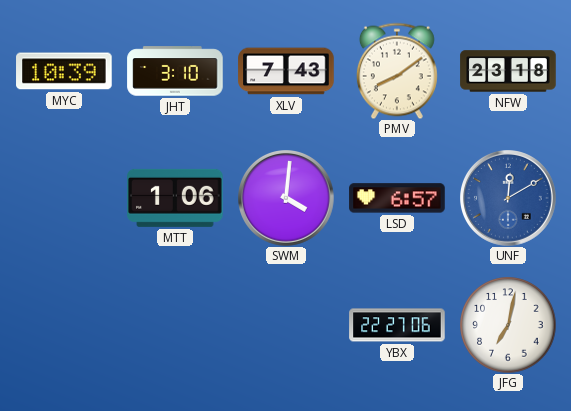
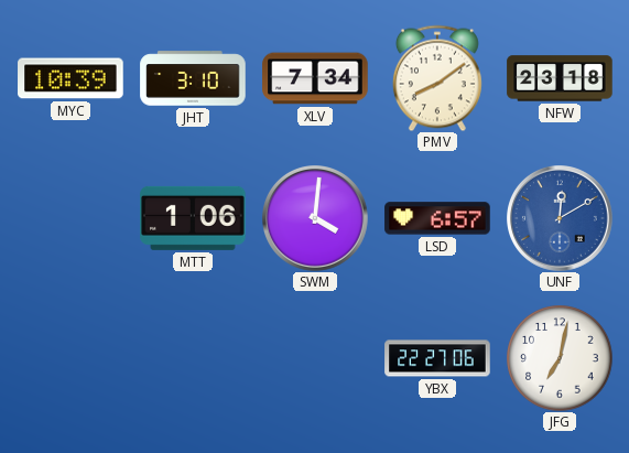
XLV: 7:43 -> 7:34 (315, 78)
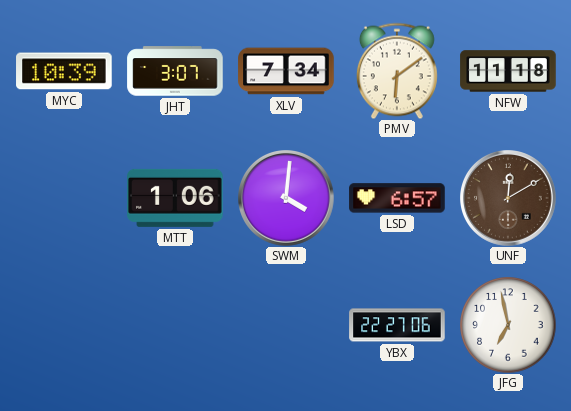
JHT: 3:10 -> 3:07 (175, 71)
PMV: 8:09 -> 6:09 (397, 71)
NFW: 23:18 -> 11:18 (508, 71)
UNF dial: blue -> brown (509, 199)
JFG: 7:02 -> 6:58 (508, 325)
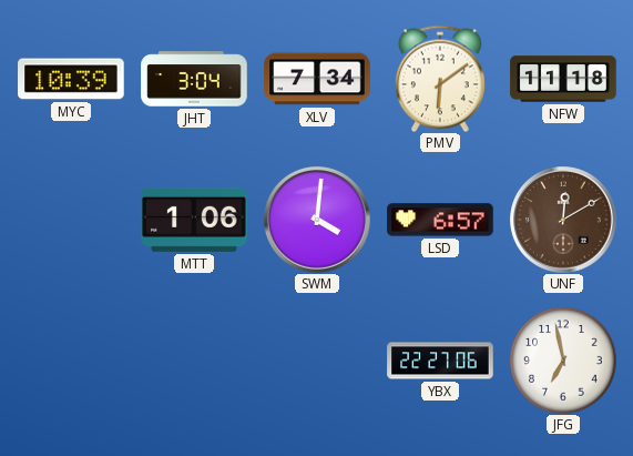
JHT: 3:07 -> 3:04 (194, 79)
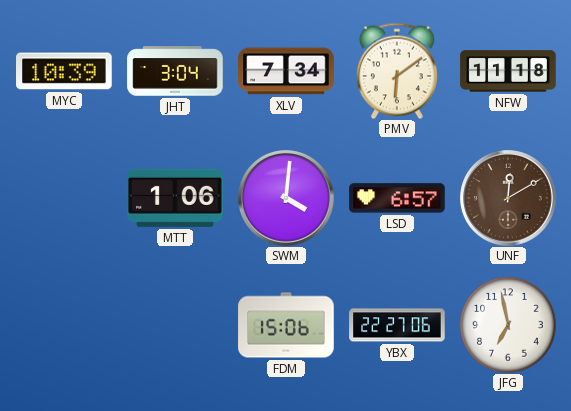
FDM: none -> 15:06 (286, 325)
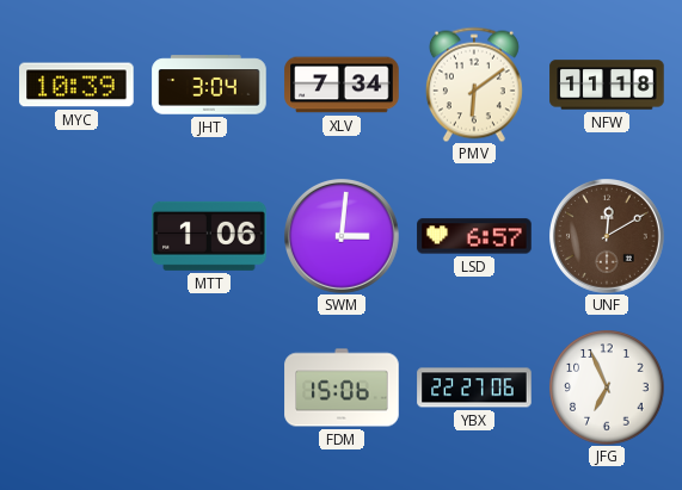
SWM: 4:01 -> 3:01 (343, 237)
JFG: 6:58 -> 6:56 (607, 387)
